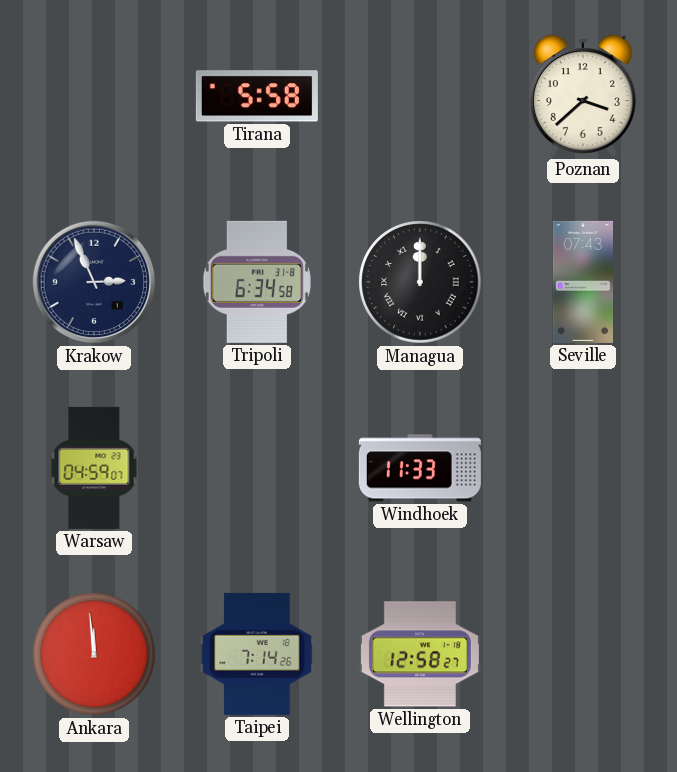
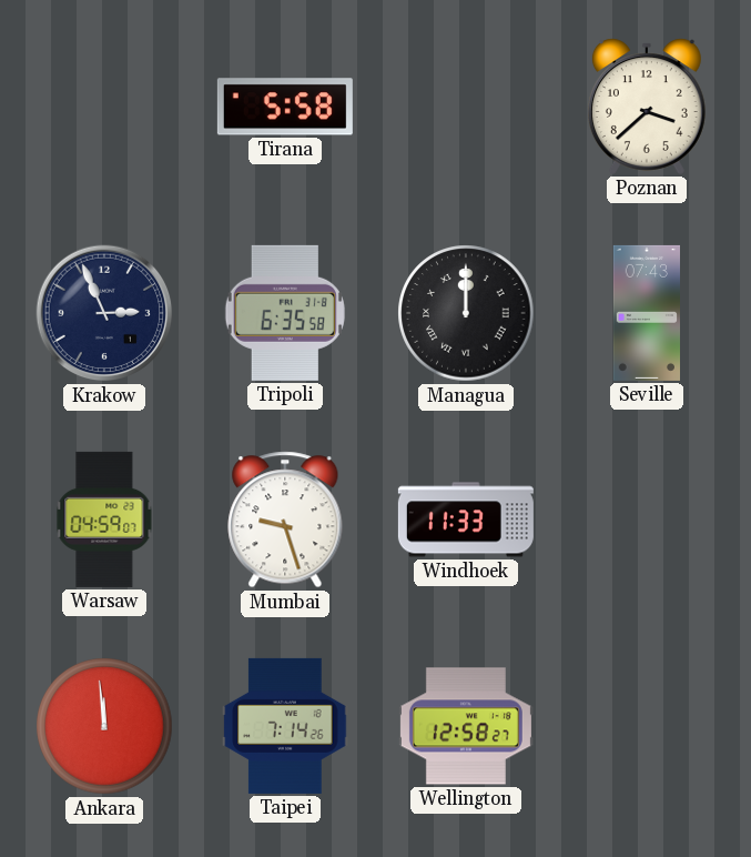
Tripoli: 6:34 -> 6:35 (285, 313)
Mumbai: none -> 9:27 (285, 520)
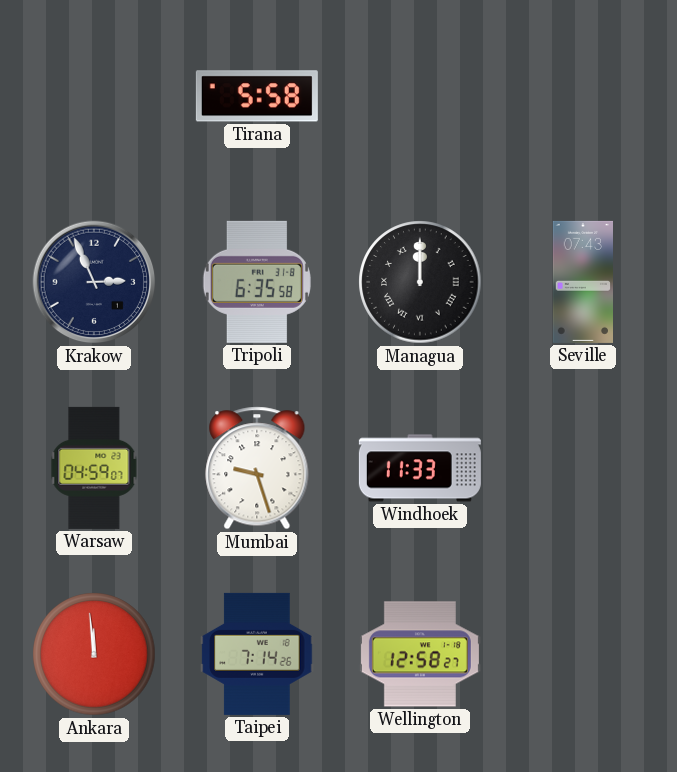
Poznan: 3:38 -> none (647, 107)
